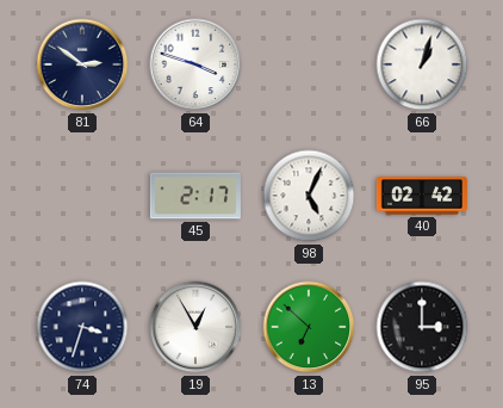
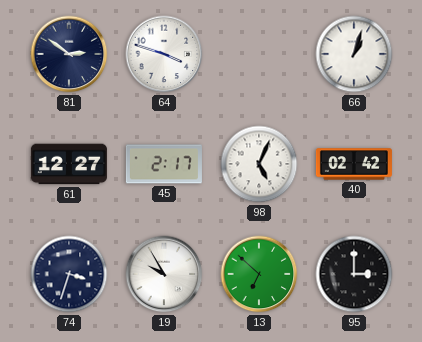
61: none -> 12:27 (69, 164)
19: 12:55 -> 9:55 (164, 274)
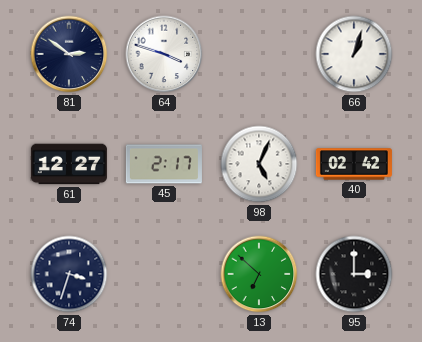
19: 9:55 -> none (164, 274)
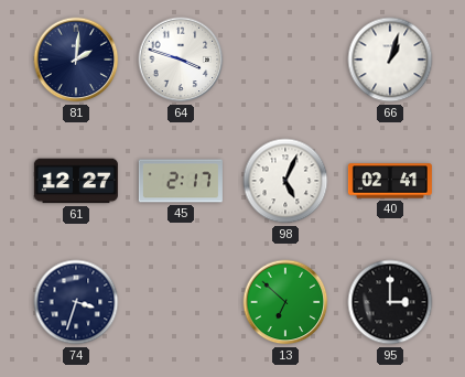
81: 2:51 -> 2:01 (76, 60)
40: 02:42 -> 02:41 (390, 181)
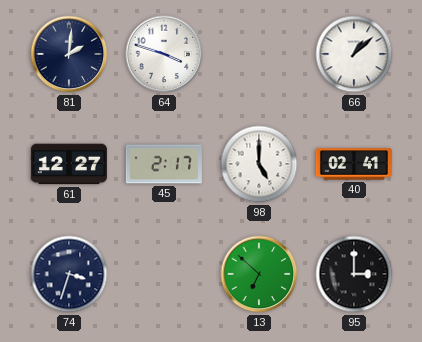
66: 1:03 -> 1:08 (354, 54)
98: 5:04 -> 5:00 (259, 164)
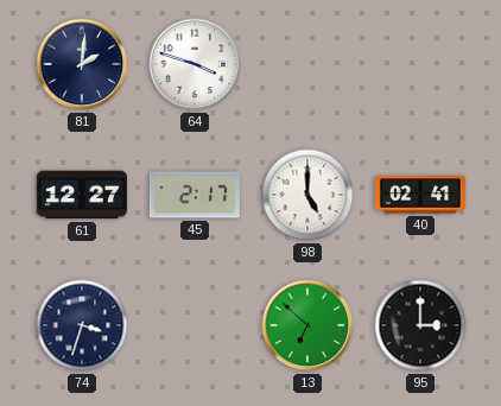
66: 1:08 -> none (354, 54)
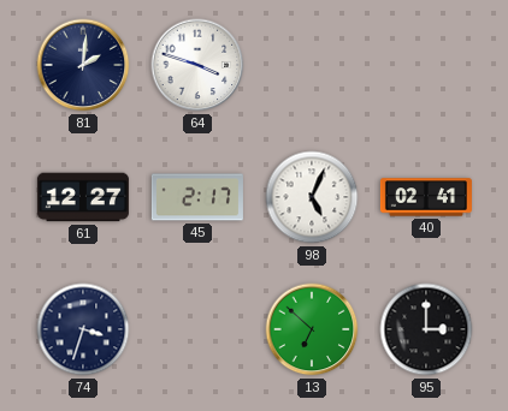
98: 5:00 -> 5:04 (312, 197)
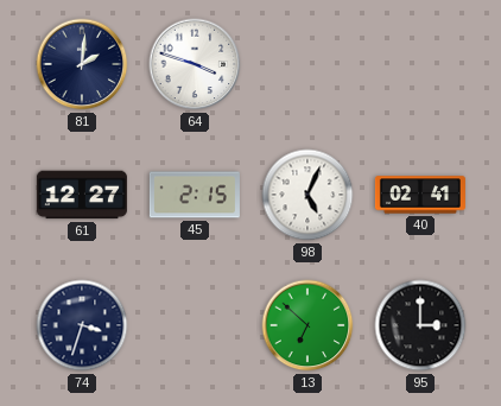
45: 2:17 -> 2:15 (195, 195)
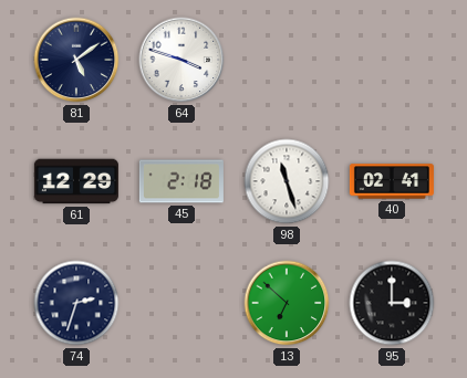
81: 2:01 -> 5:09 (76, 60)
61: 12:27 -> 12:29 (76, 181)
45: 2:15 -> 2:18 (181, 181)
98: 5:04 -> 11:27 (287, 181)
74: 3:33 -> 2:33 (76, 303)
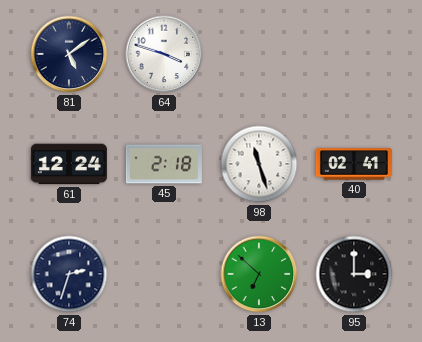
61: 12:29 -> 12:24 (69, 164)
